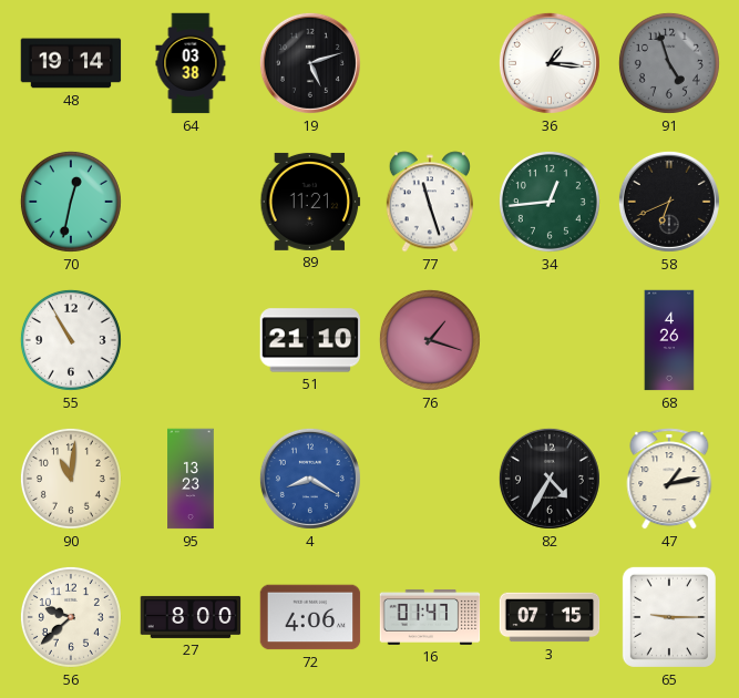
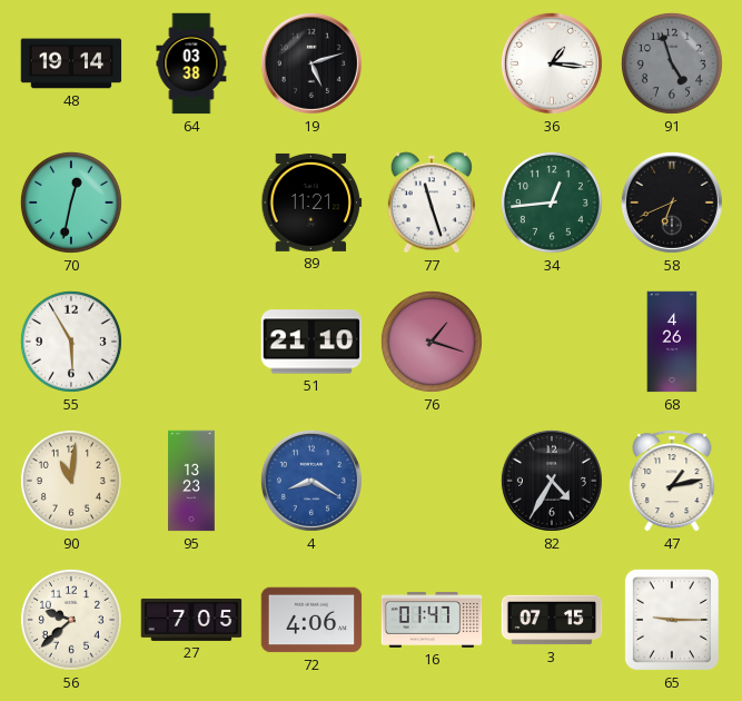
55: 10:55 -> 5:55 (71, 342)
27: 8:00 -> 7:05 (191, 620)
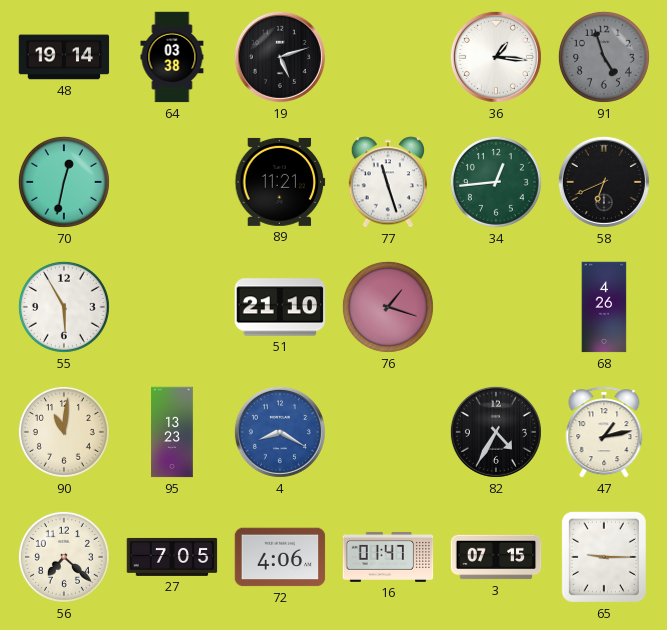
56: 9:38 -> 7:22 (64, 557)
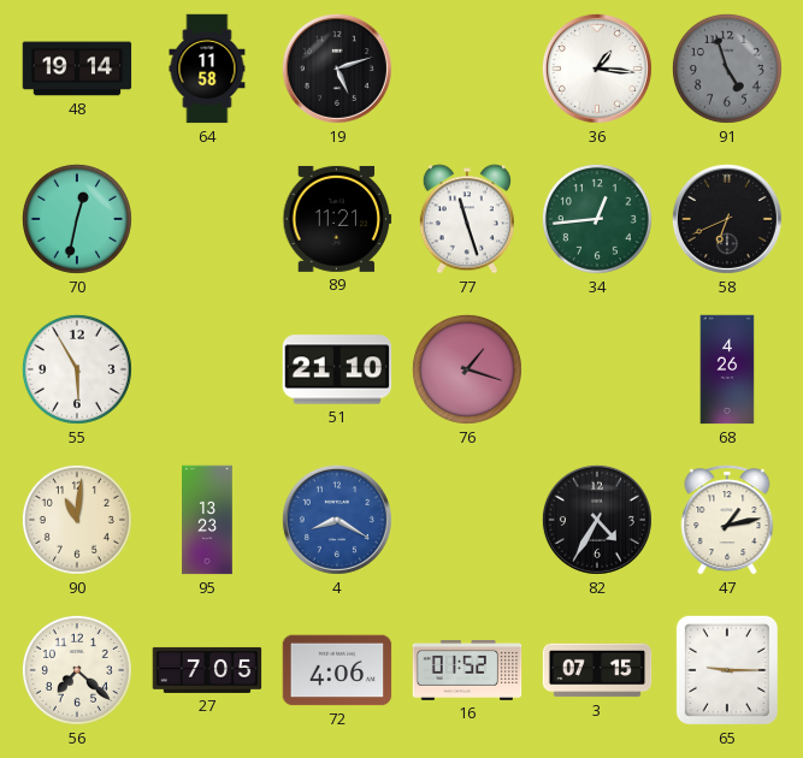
64: 03:38 -> 11:58 (207, 69)
16: 01:47 -> 01:52 (467, 670)
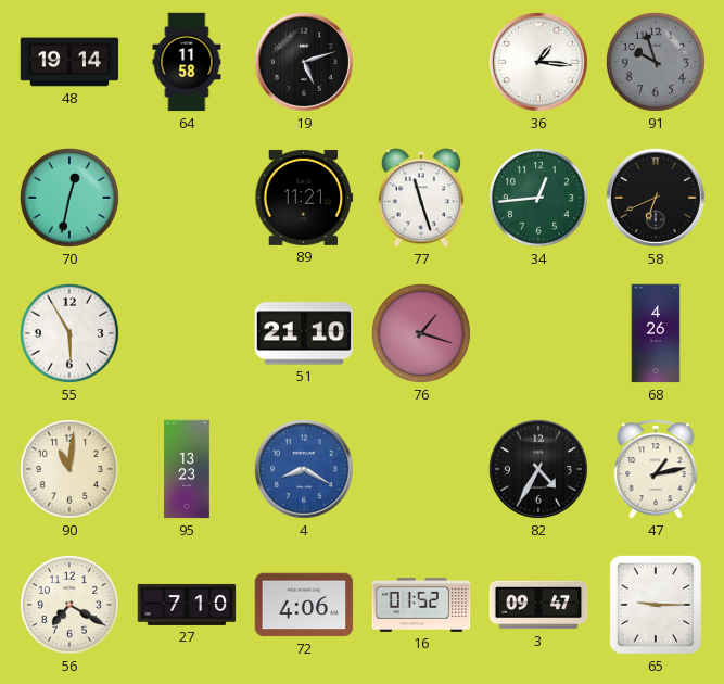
91: 4:57 -> 9:57 (656, 62)
56: 7:22 -> 7:20 (69, 605)
27: 7:05 -> 7:10 (187, 605)
3: 07:15 -> 09:47 (538, 605)
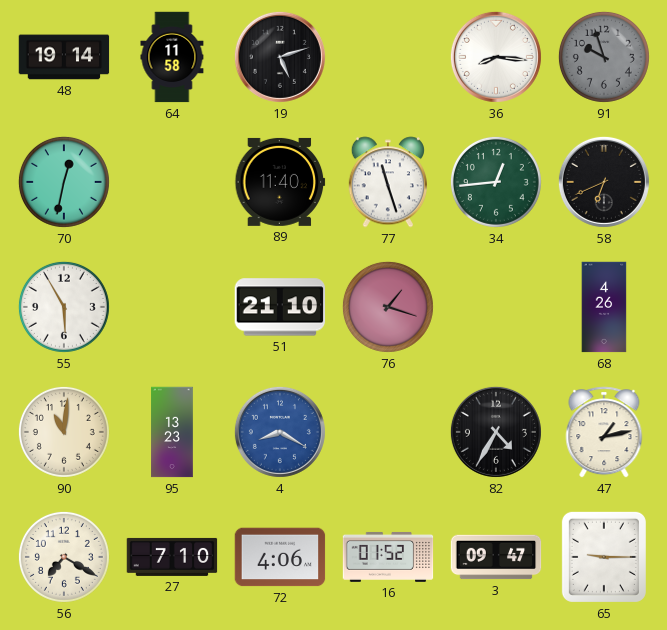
36: 1:16 -> 8:16 (496, 57)
89: 11:21 -> 11:40 (280, 182)
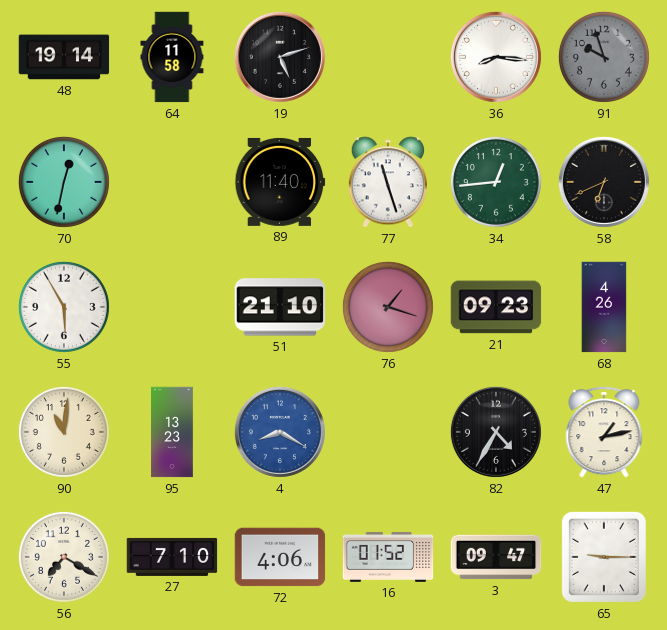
21: none -> 09:23 (496, 307)
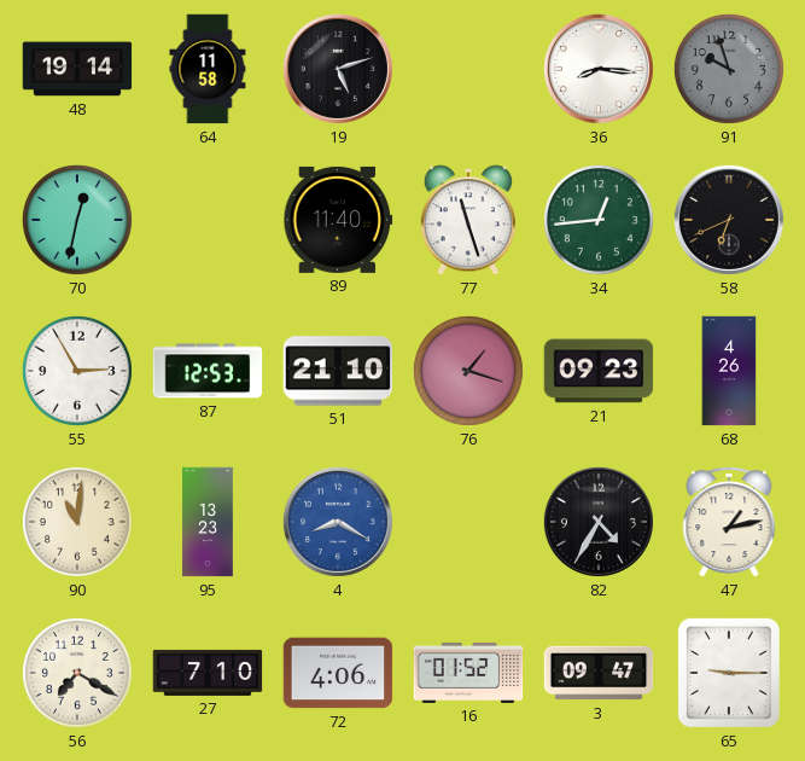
55: 5:55 -> 2:55 (77, 371)
87: none -> 12:53 (208, 371)
